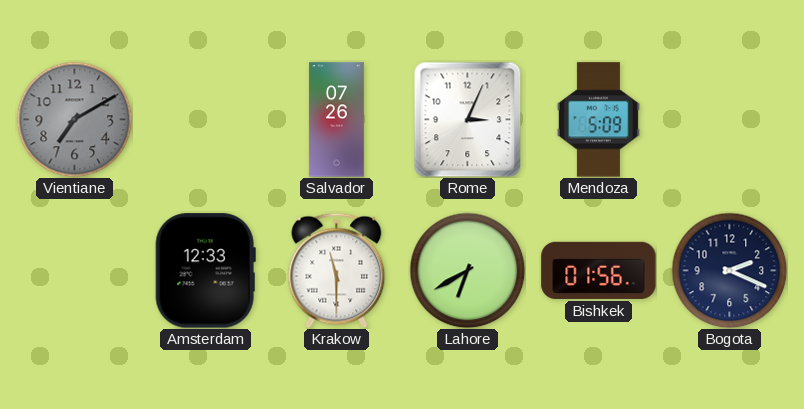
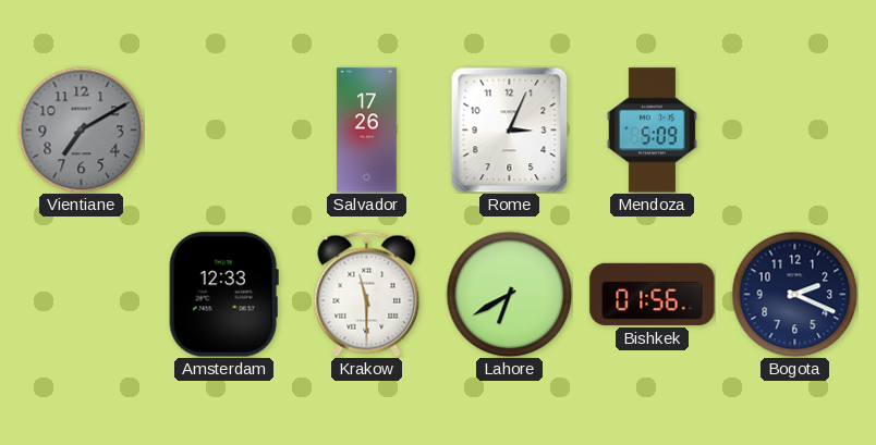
Salvador: 07:26 -> 17:26 (367, 131)
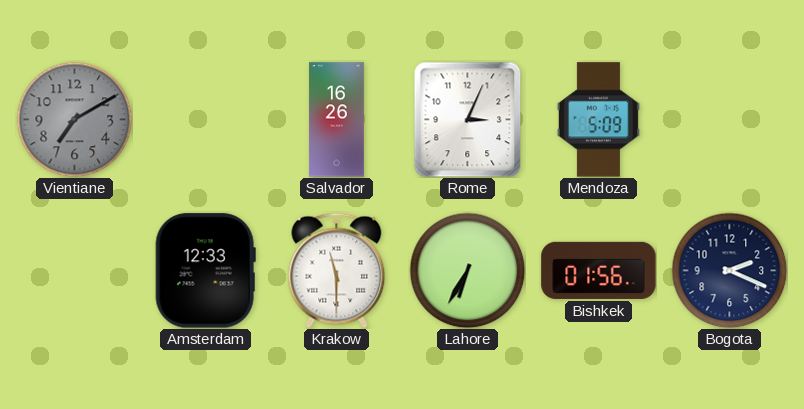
Salvador: 17:26 -> 16:26 (337, 120)
Lahore: 6:40 -> 6:35 (467, 270)
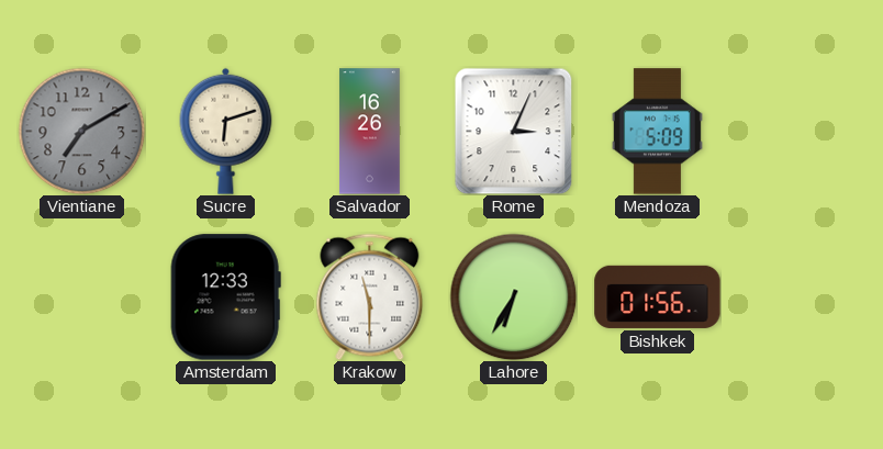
Sucre: none -> 6:12 (226, 131)
Bogota: 2:19 -> none (729, 270)
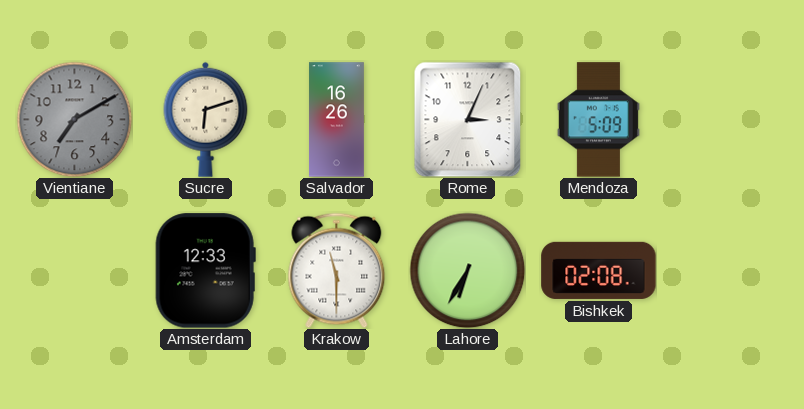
Bishkek: 01:56 -> 02:08 (599, 270)
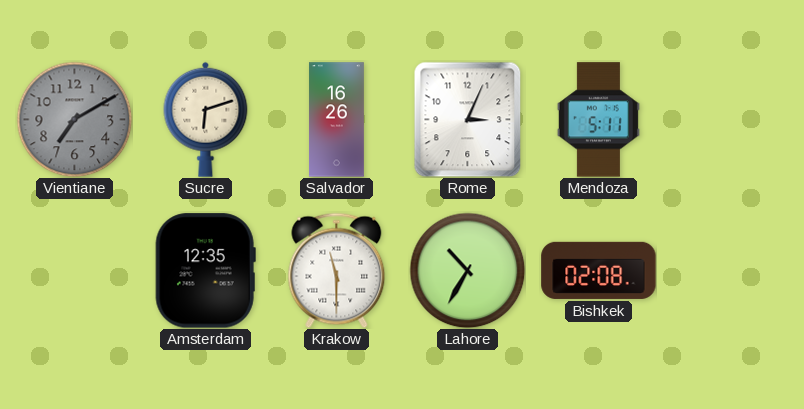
Mendoza: 5:09 -> 5:11 (598, 120)
Amsterdam: 12:33 -> 12:35 (205, 271)
Lahore: 6:35 -> 10:35 (467, 270)
